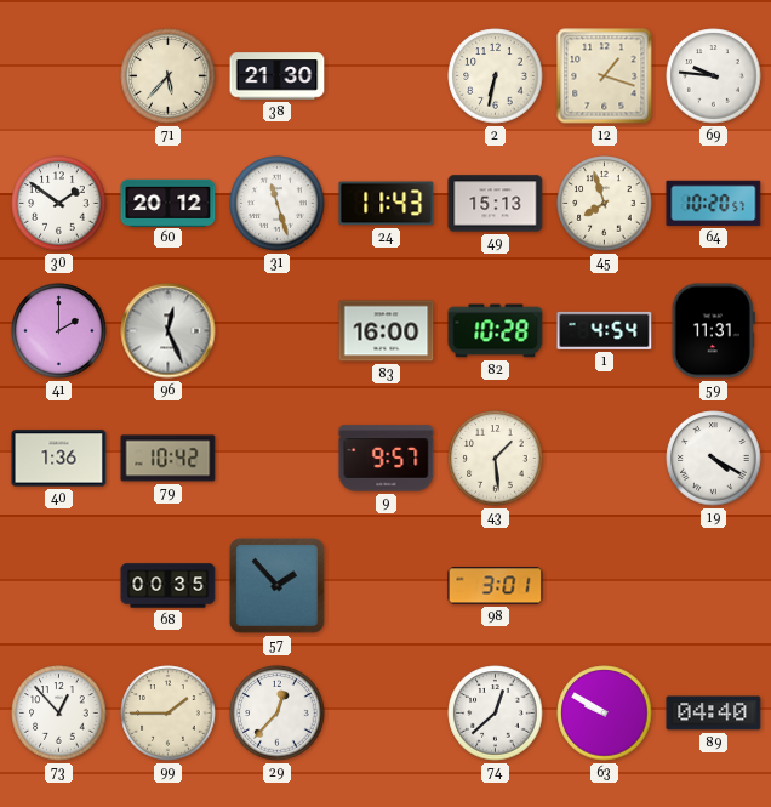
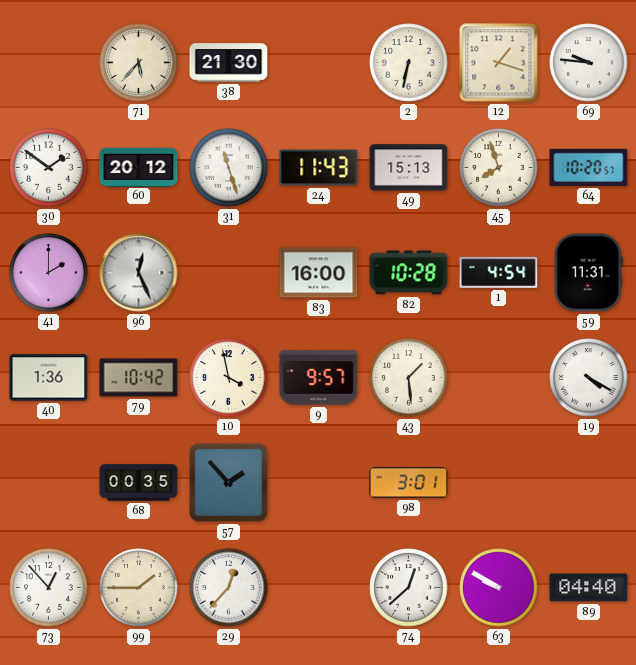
10: none -> 3:58 (229, 378)
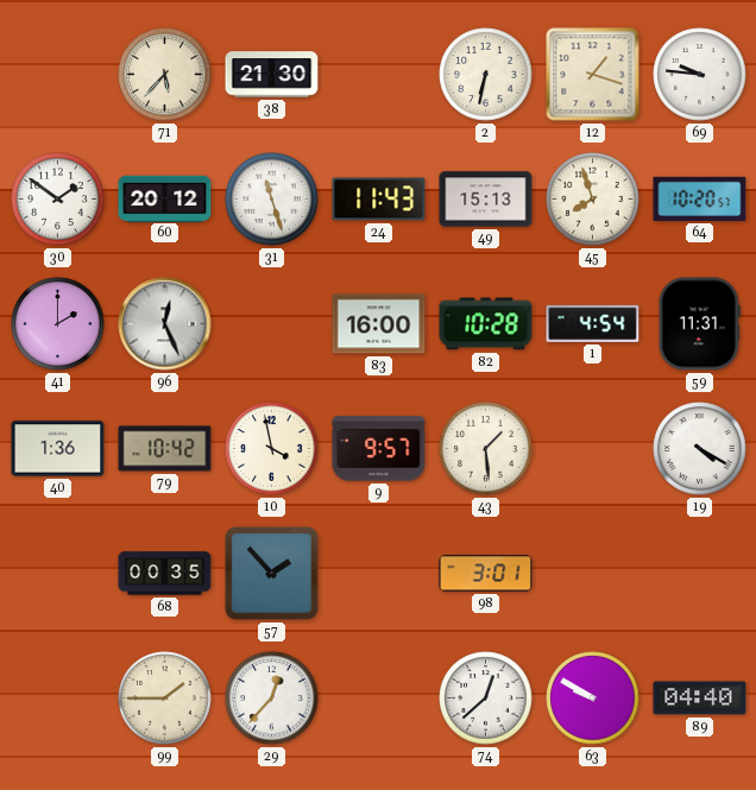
73: 12:53 -> none (49, 588)
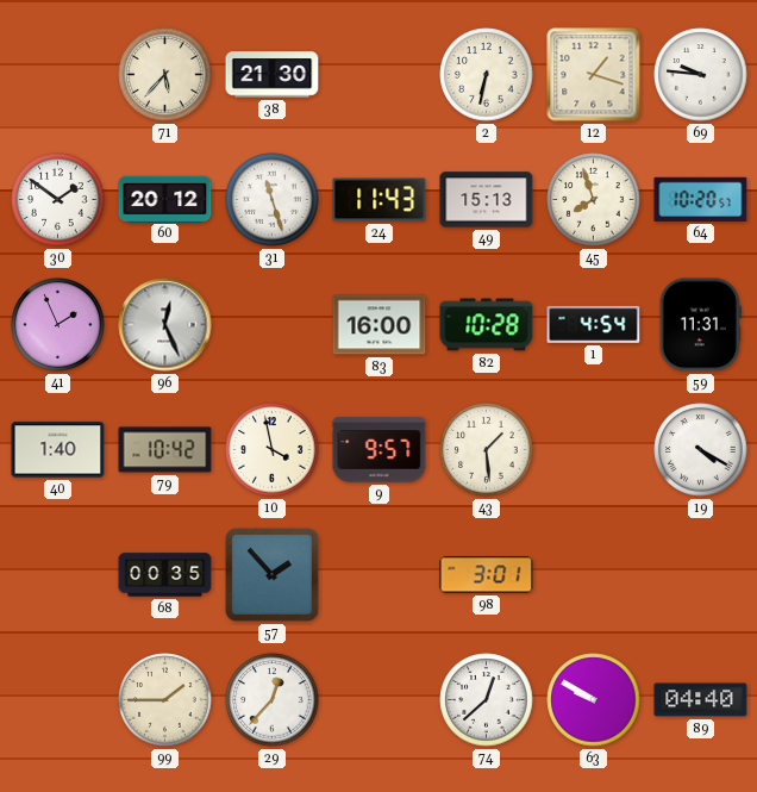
41: 2:00 -> 1:56 (58, 325)
40: 1:36 -> 1:40 (58, 450)
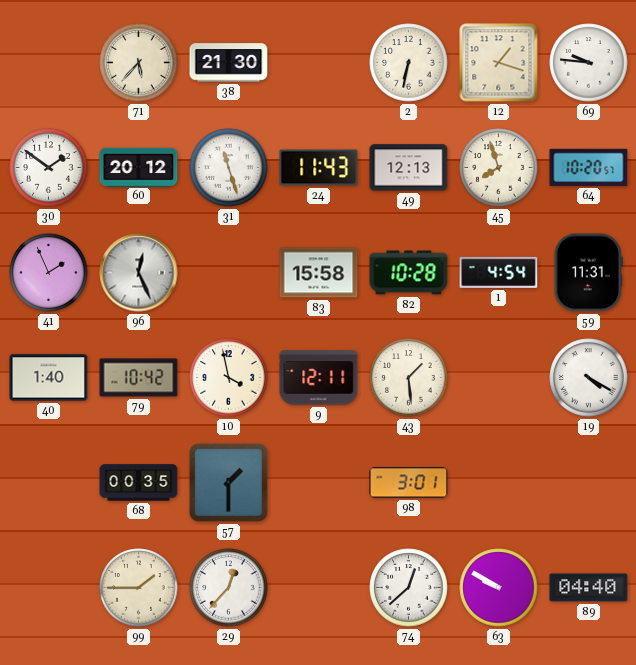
49: 15:13 -> 12:13 (409, 168)
83: 16:00 -> 15:58 (319, 273)
9: 9:57 -> 12:11 (319, 378)
57: 1:53 -> 1:30 (229, 483)
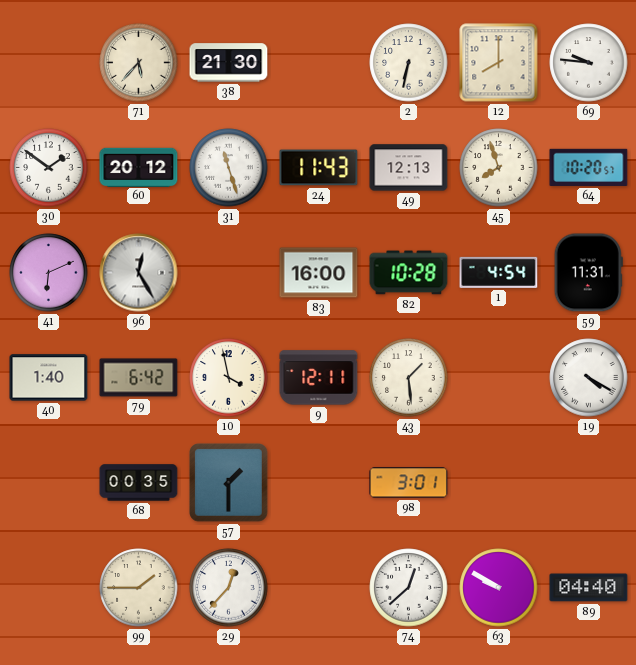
12: 1:18 -> 8:00 (499, 63)
41: 1:56 -> 6:11 (49, 273)
96: 12:26 -> 12:25 (139, 273)
83: 15:58 -> 16:00 (319, 273)
79: 10:42 -> 6:42 (139, 378)
